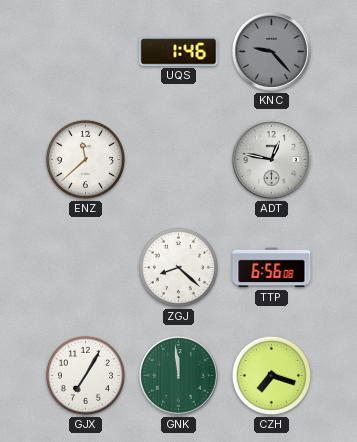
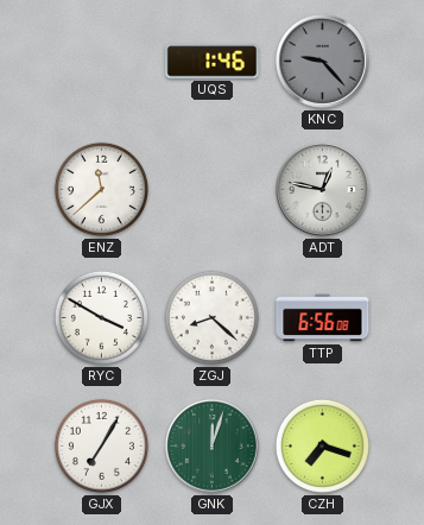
RYC: none -> 3:50 (101, 317)
GNK: 11:59 -> 12:03 (213, 447)
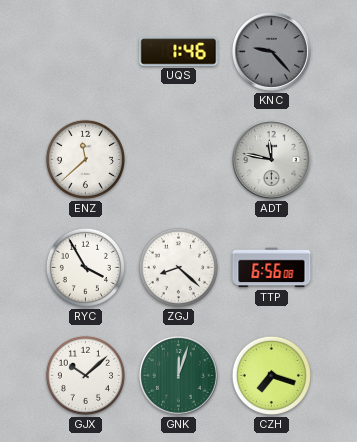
ADT: 12:47 -> 11:47 (272, 160)
RYC: 3:50 -> 3:55 (85, 267)
GJX: 7:05 -> 10:08 (85, 375)
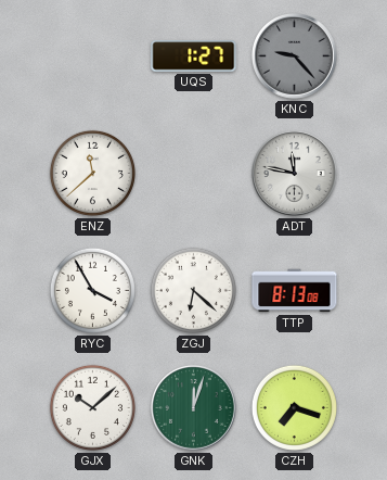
UQS: 1:46 -> 1:27 (194, 56)
ZGJ: 8:22 -> 6:22 (193, 290)
TTP: 6:56 -> 8:13 (295, 291)
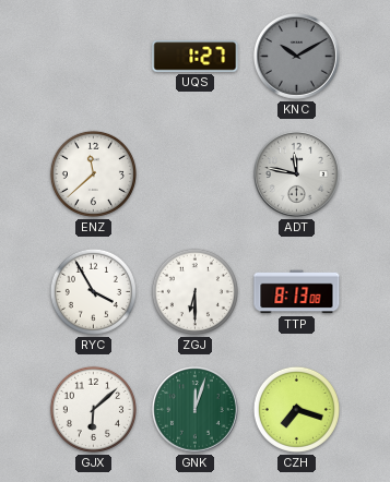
KNC: 9:23 -> 10:10 (297, 57)
ZGJ: 6:22 -> 6:30 (194, 291)
GJX: 10:08 -> 6:08 (93, 409)
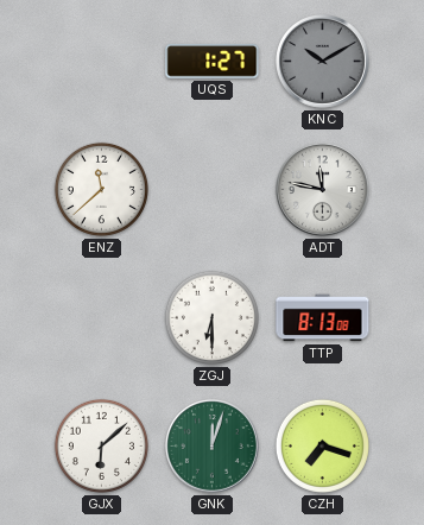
RYC: 3:55 -> none (93, 291)
